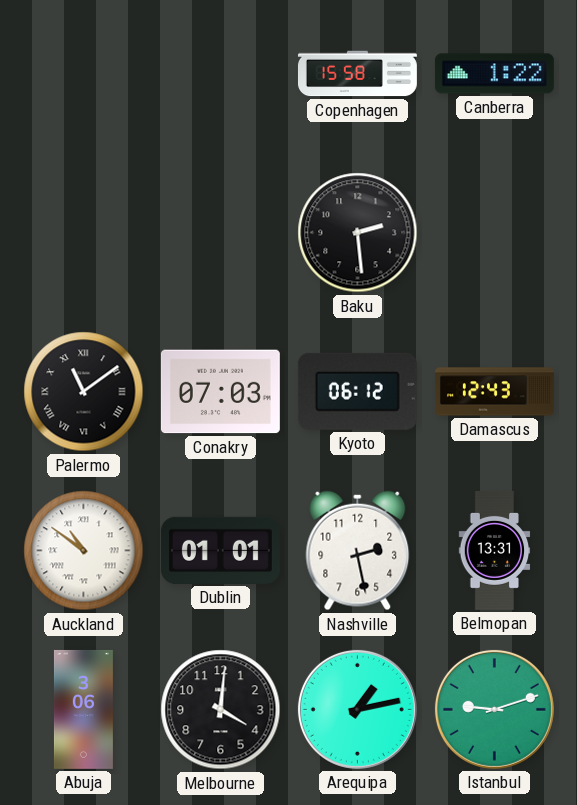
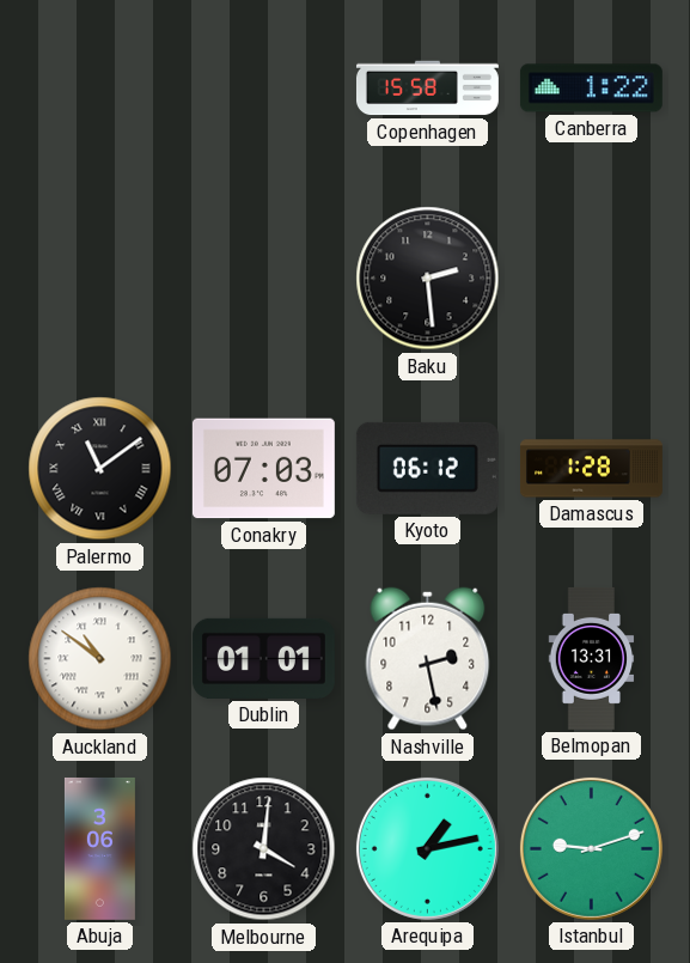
Damascus: 12:43 -> 1:28 (591, 469)
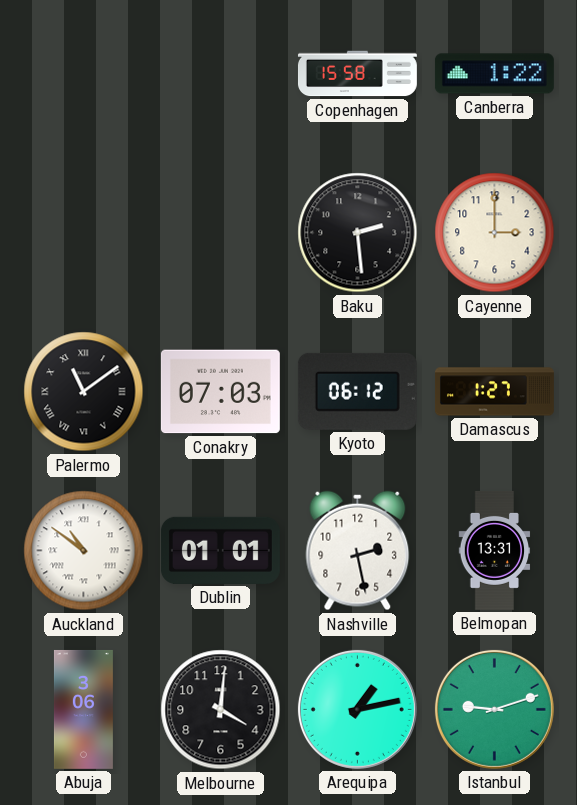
Cayenne: none -> 3:00 (495, 233)
Damascus: 1:28 -> 1:27 (494, 392)
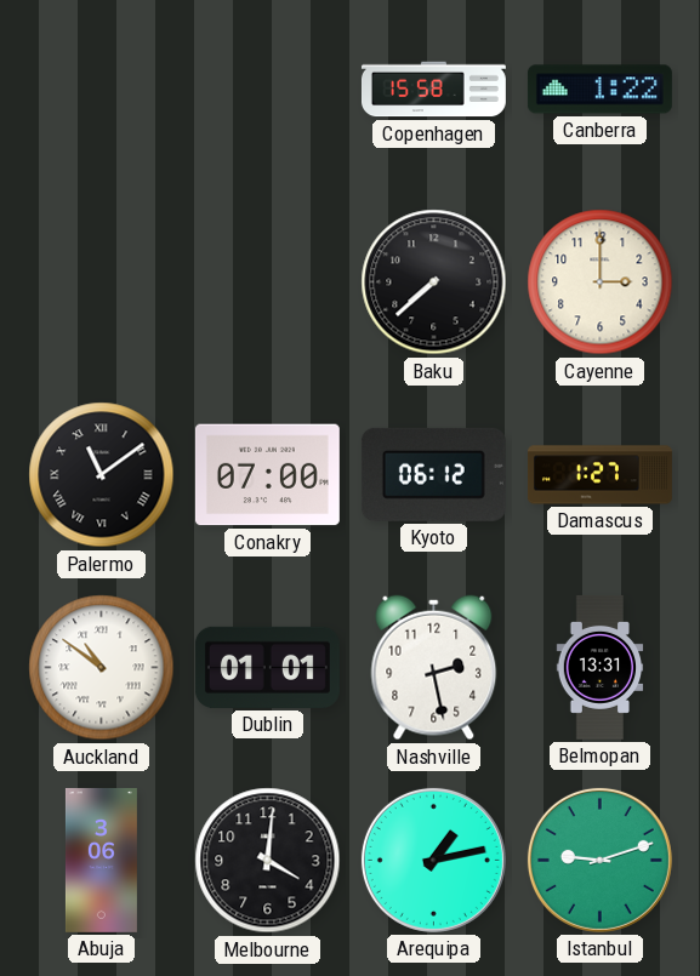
Baku: 2:29 -> 7:38 (434, 282)
Conakry: 07:03 -> 07:00 (267, 475)
